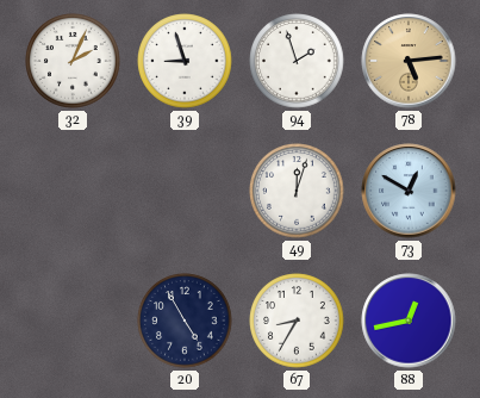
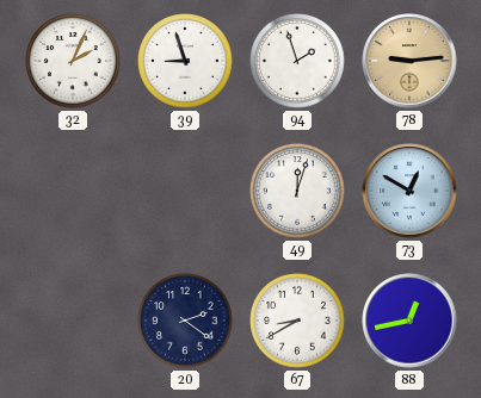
78: 5:14 -> 9:14 (409, 61)
20: 4:55 -> 2:21 (185, 321)
67: 8:35 -> 8:40 (297, 321)
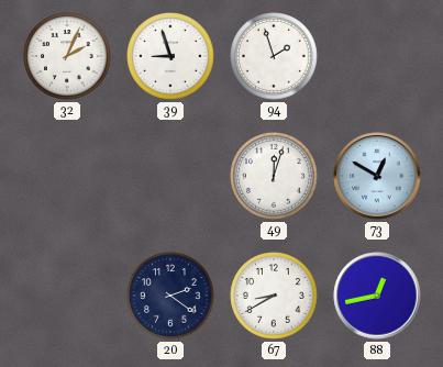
78: 9:14 -> none (409, 61)
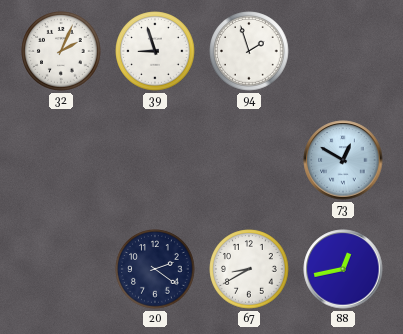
49: 12:03 -> none (274, 176)
